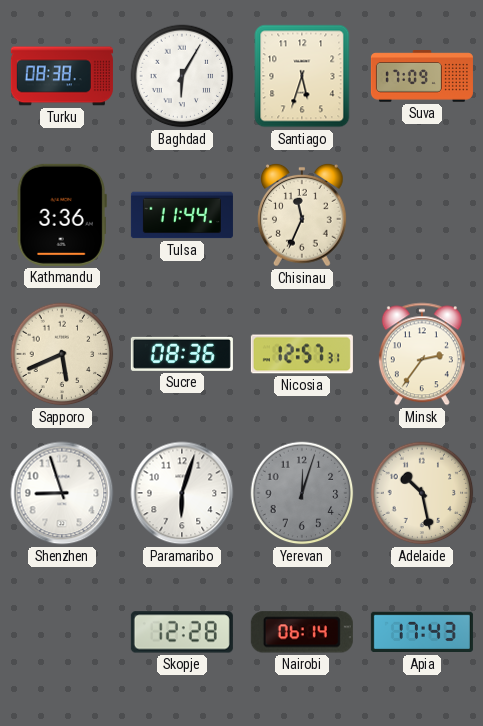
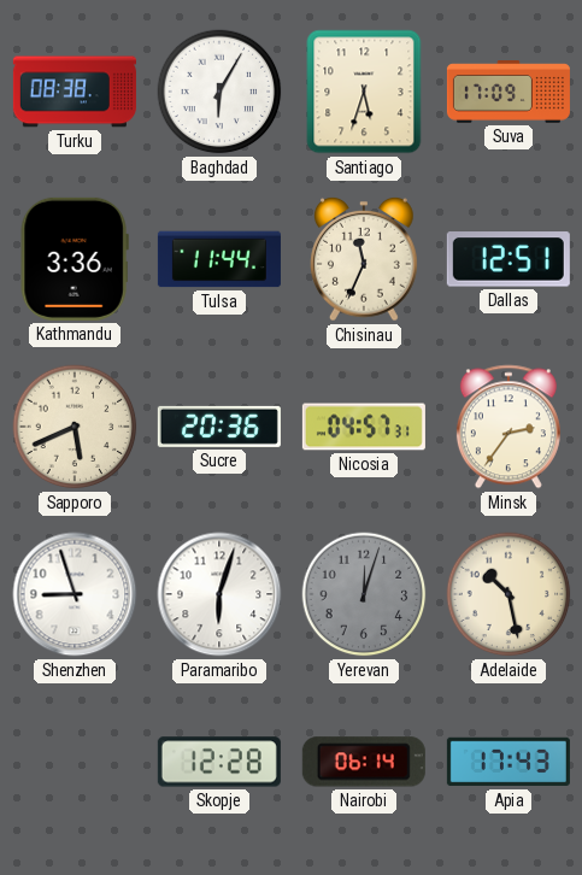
Dallas: none -> 12:51 (508, 259)
Sucre: 08:36 -> 20:36 (219, 427)
Nicosia: 12:57 -> 04:57 (364, 427)
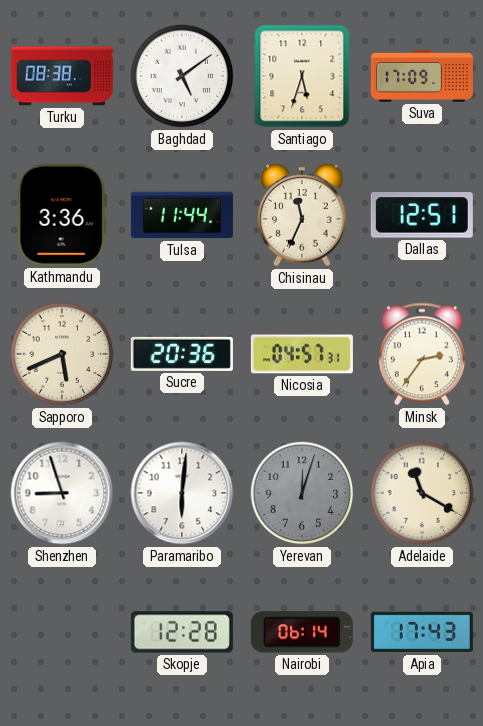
Baghdad: 6:05 -> 5:09 (182, 76)
Paramaribo: 6:03 -> 6:01 (182, 493)
Adelaide: 10:28 -> 11:20 (422, 493)
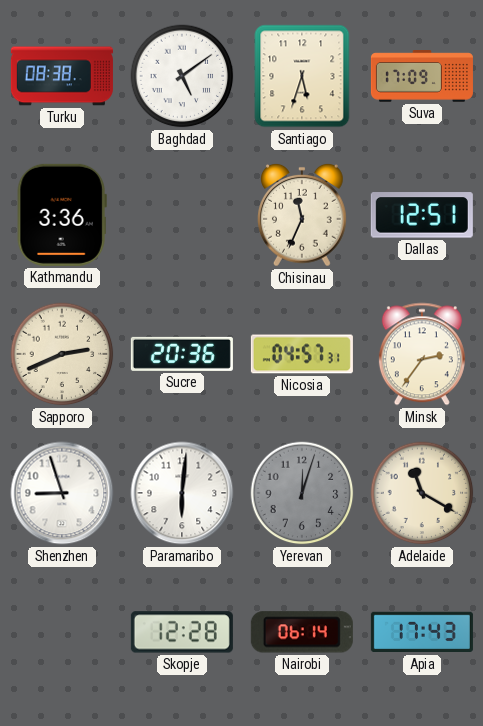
Tulsa: 11:44 -> none (182, 215)
Sapporo: 5:41 -> 2:41 (62, 354)
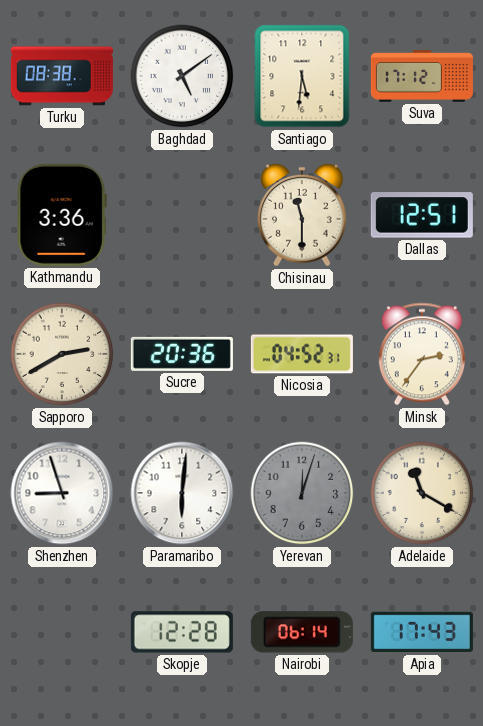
Santiago: 5:33 -> 5:31 (302, 76)
Suva: 17:09 -> 17:12 (422, 76)
Chisinau: 11:34 -> 11:30 (303, 215)
Sapporo: 2:41 -> 2:40 (62, 354)
Nicosia: 04:57 -> 04:52 (302, 354)
